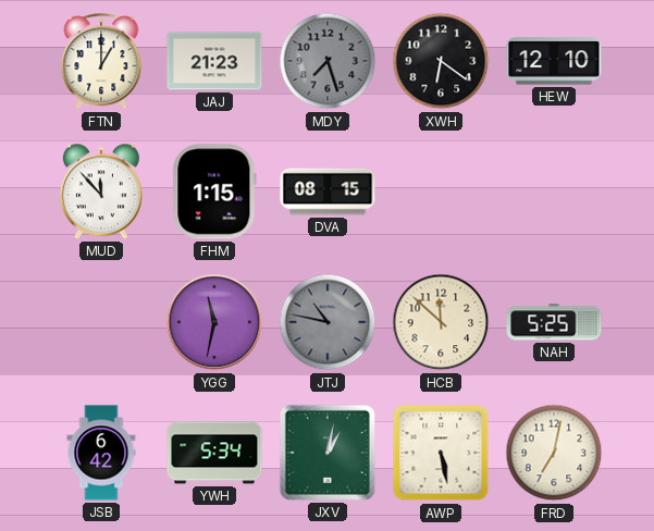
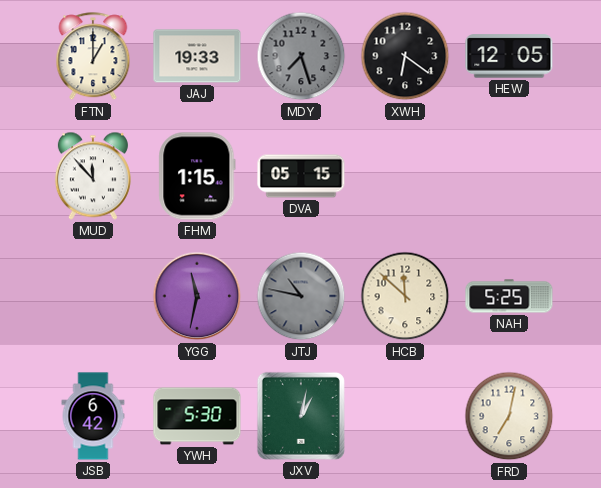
JAJ: 21:23 -> 19:33 (197, 56)
HEW: 12:10 -> 12:05 (509, 56)
DVA: 08:15 -> 05:15 (301, 176)
YWH: 5:34 -> 5:30 (197, 416)
AWP: 5:28 -> none (441, 453)
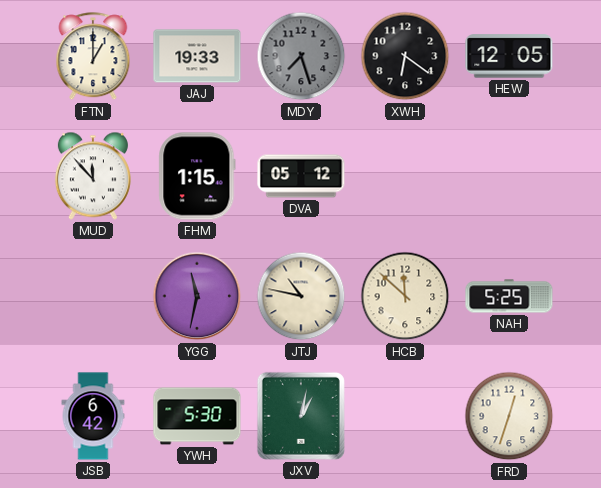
DVA: 05:15 -> 05:12 (301, 176)
JTJ dial: grey -> cream (301, 296)
FRD: 7:02 -> 12:33 (509, 416)
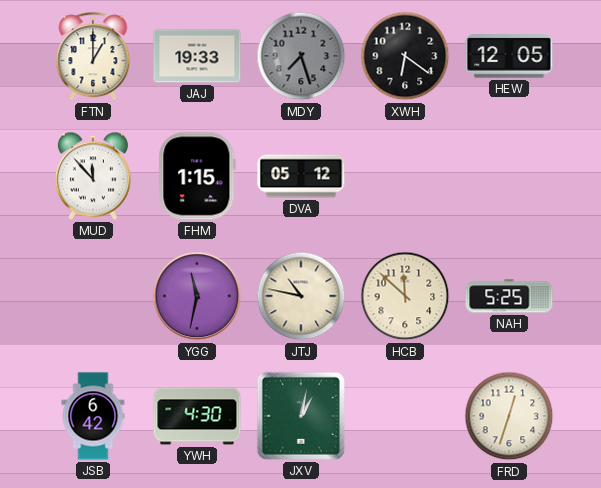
YWH: 5:30 -> 4:30 (197, 416)
